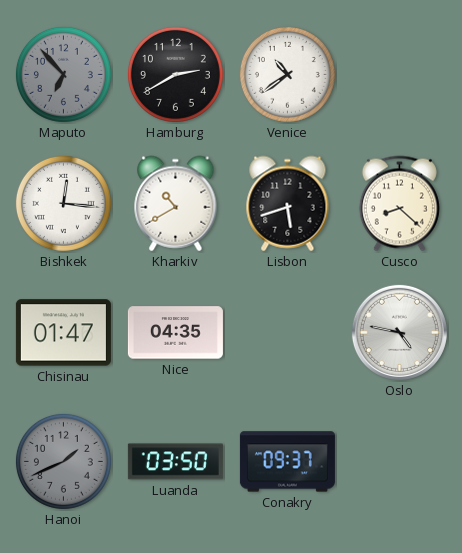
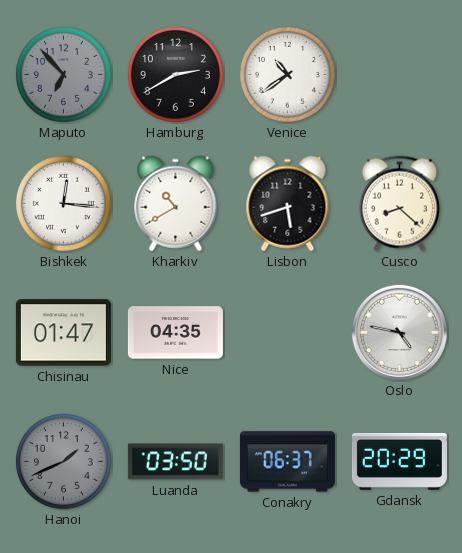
Conakry: 09:37 -> 06:37 (287, 462)
Gdansk: none -> 20:29 (399, 461)
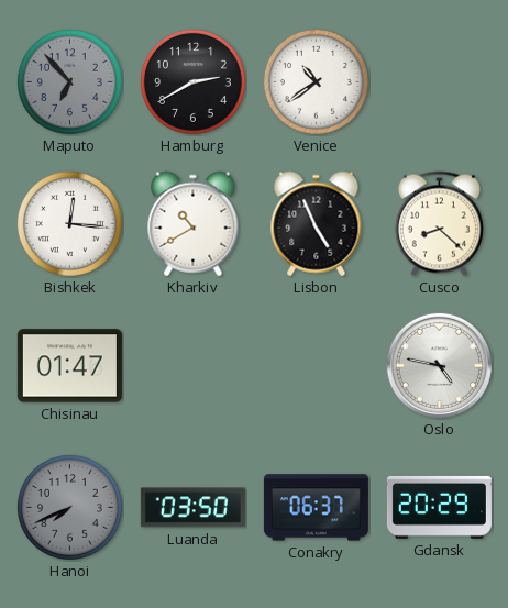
Lisbon: 5:42 -> 4:56 (317, 224)
Nice: 04:35 -> none (175, 333)
Hanoi: 1:41 -> 7:41 (69, 507)
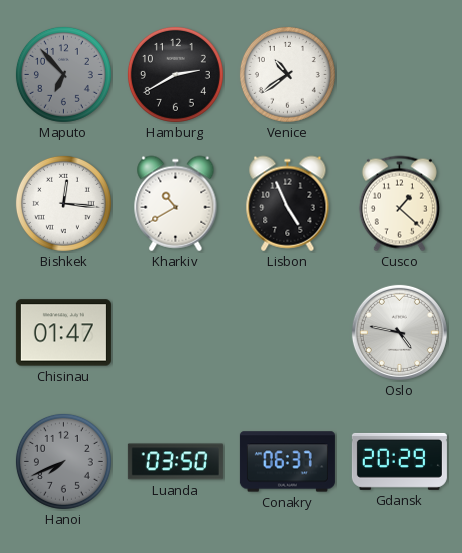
Cusco: 8:22 -> 1:22 (399, 204)
